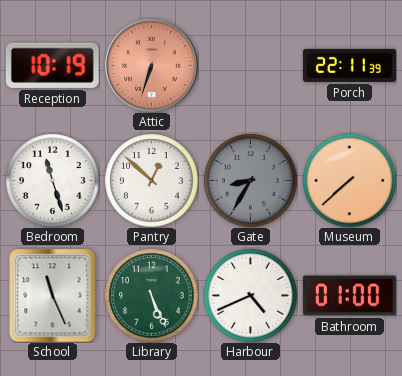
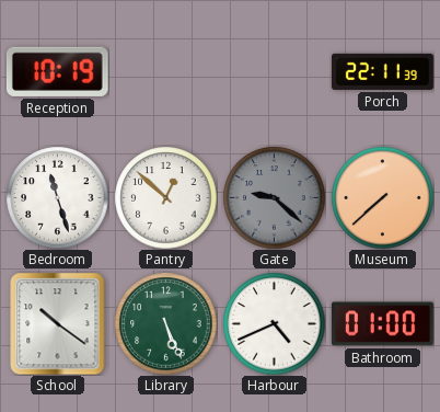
Attic: 6:33 -> none (151, 65)
Gate: 8:35 -> 9:22 (274, 197)
School: 11:26 -> 10:21 (58, 323)
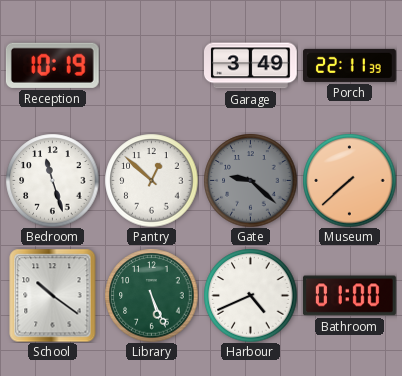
Garage: none -> 3:49 (251, 66)
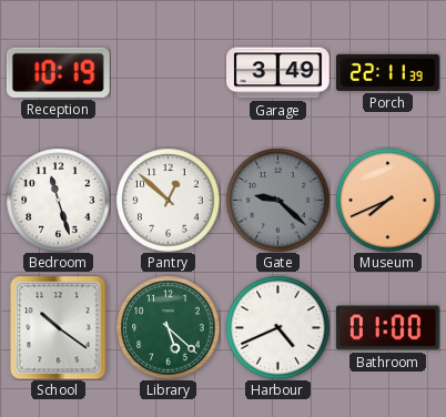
Museum: 7:38 -> 7:41 (387, 200)
Library: 5:26 -> 5:22 (168, 327)
